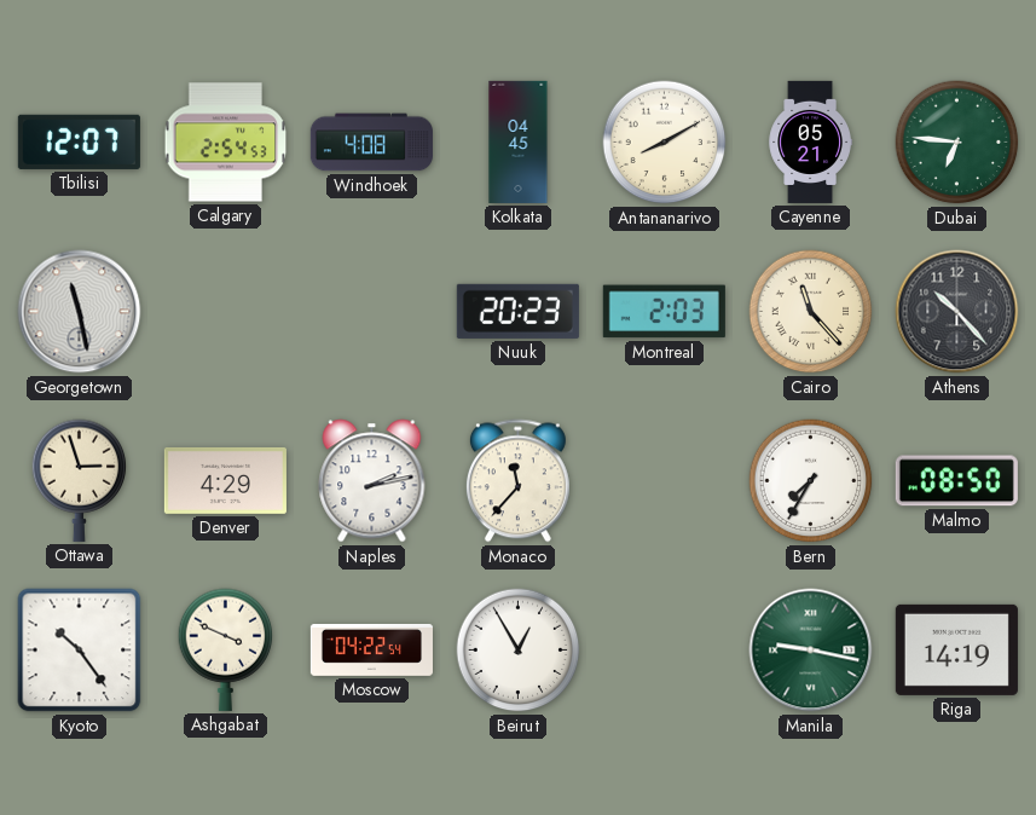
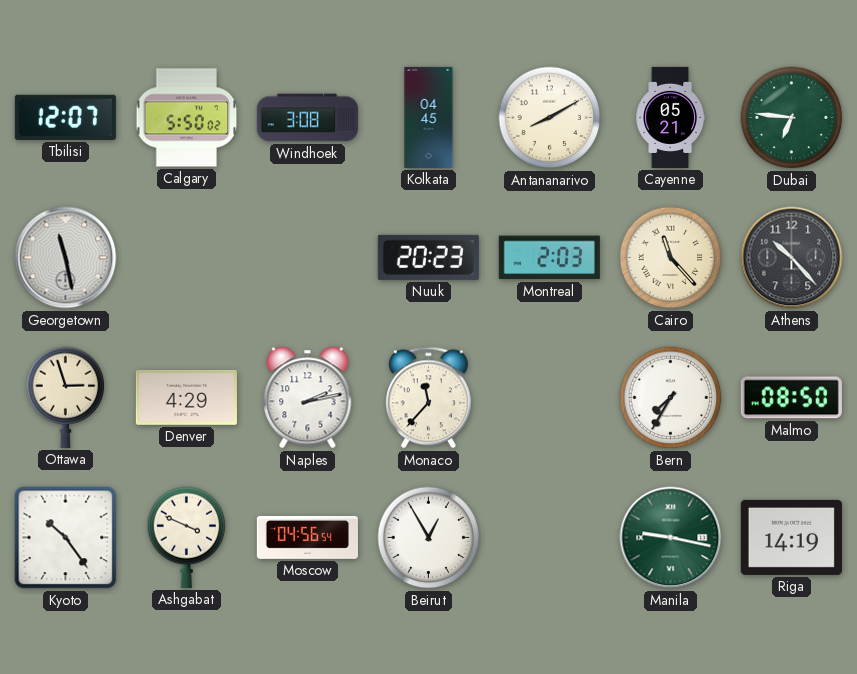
Calgary: 2:54 -> 5:50 (187, 118)
Windhoek: 4:08 -> 3:08 (307, 118)
Moscow: 04:22 -> 04:56 (307, 537)
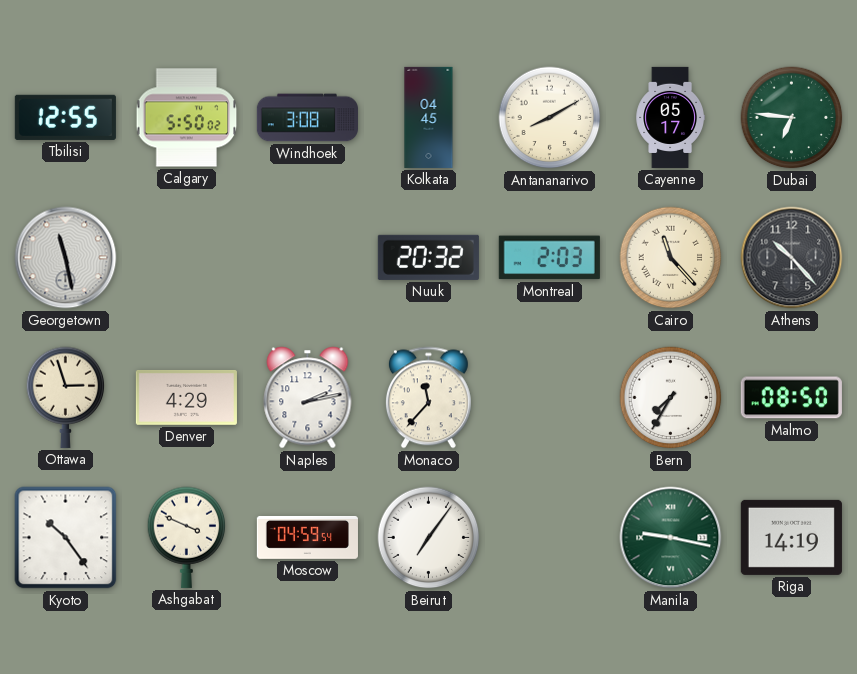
Tbilisi: 12:07 -> 12:55 (65, 117)
Cayenne: 05:21 -> 05:17 (670, 117)
Nuuk: 20:23 -> 20:32 (428, 257)
Moscow: 04:56 -> 04:59 (307, 537)
Beirut: 12:55 -> 7:06 (429, 538)
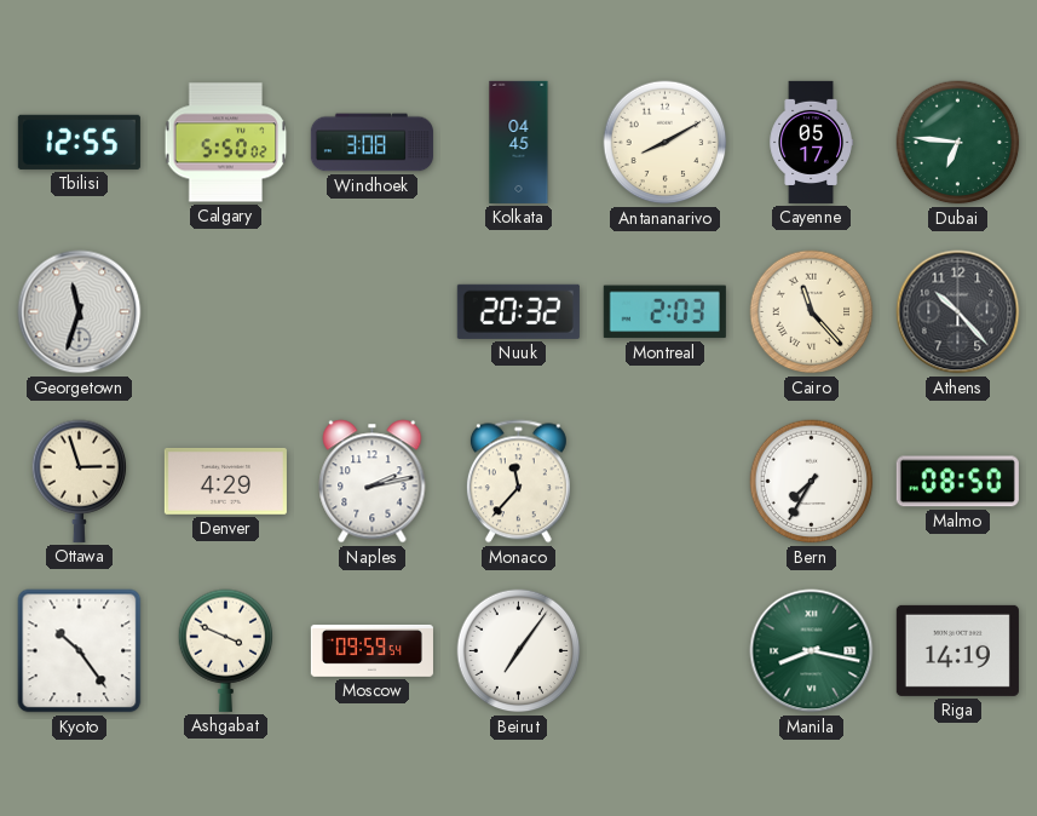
Georgetown: 11:28 -> 11:33 (80, 312)
Moscow: 04:59 -> 09:59 (371, 650)
Manila: 9:17 -> 8:17 (812, 651)
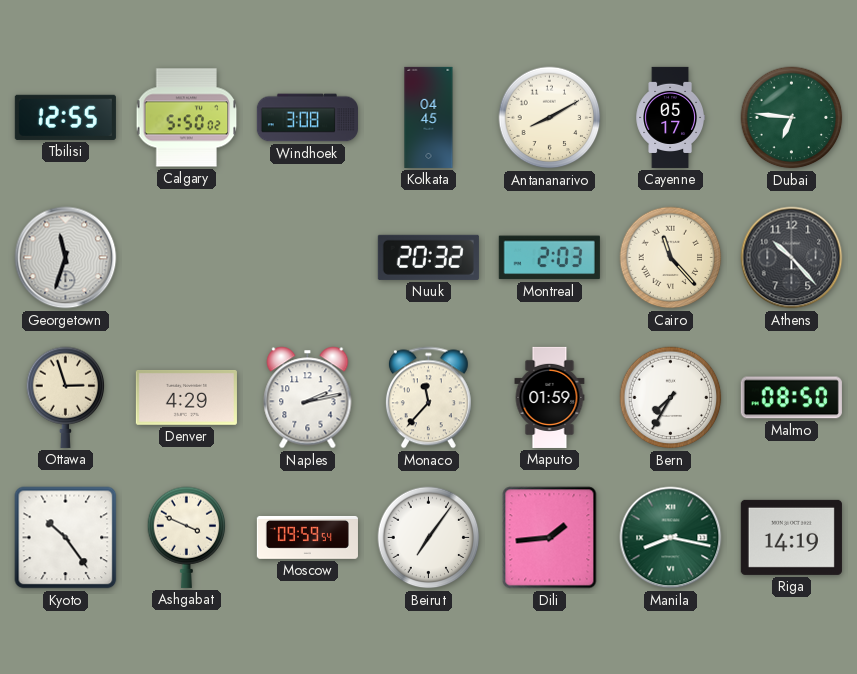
Maputo: none -> 01:59 (550, 397)
Dili: none -> 1:44 (550, 538)
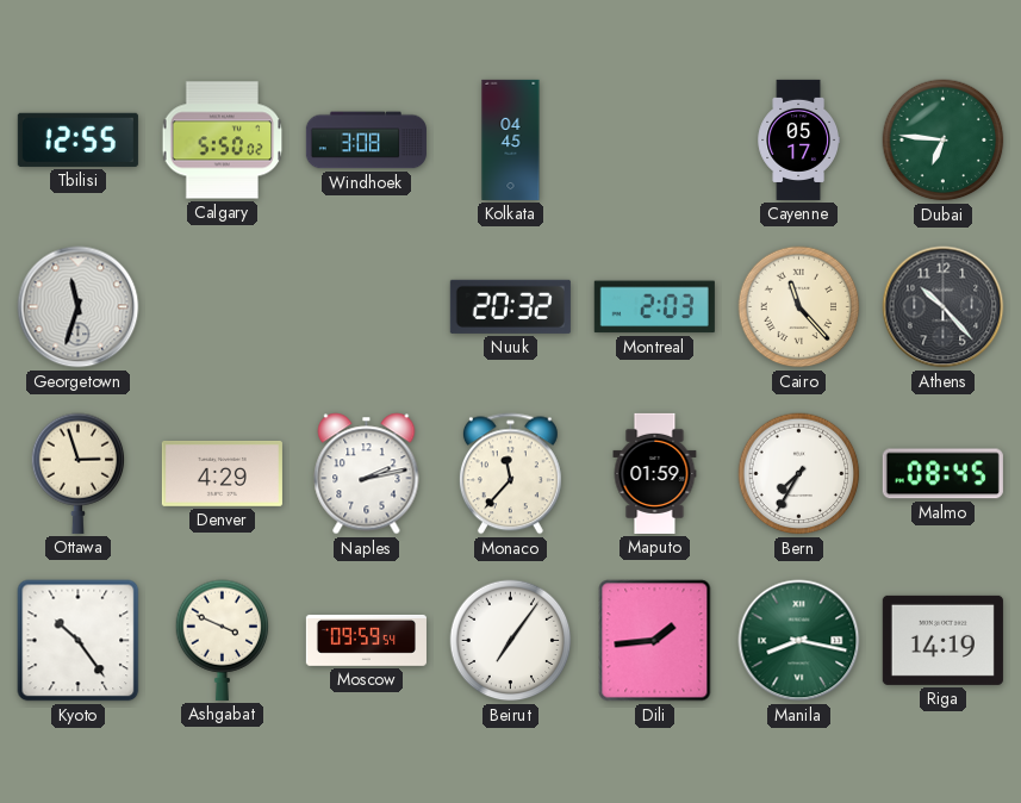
Antananarivo: 8:10 -> none (550, 118)
Malmo: 08:50 -> 08:45 (942, 474)
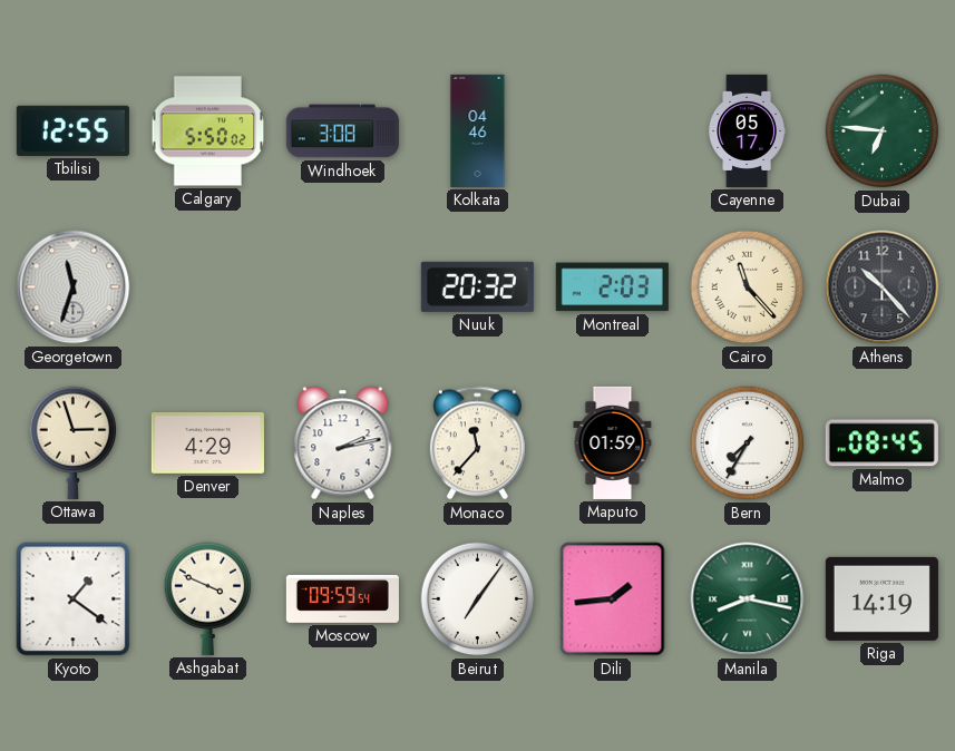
Kolkata: 04:45 -> 04:46 (478, 130)
Kyoto: 10:24 -> 1:21 (74, 599)
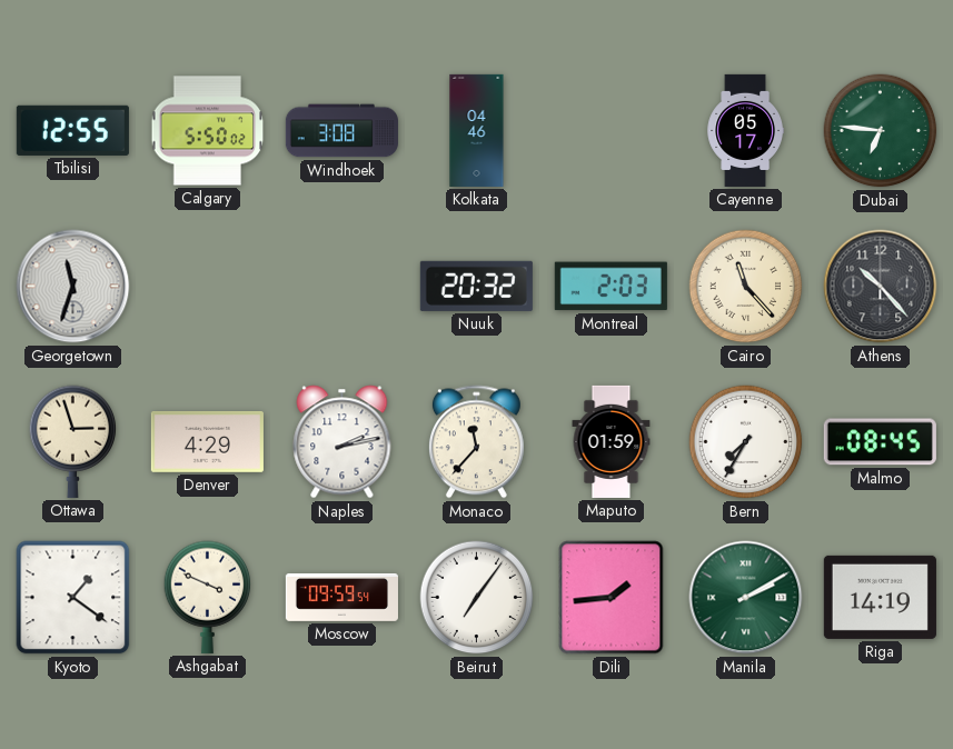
Manila: 8:17 -> 2:10 (746, 598)
